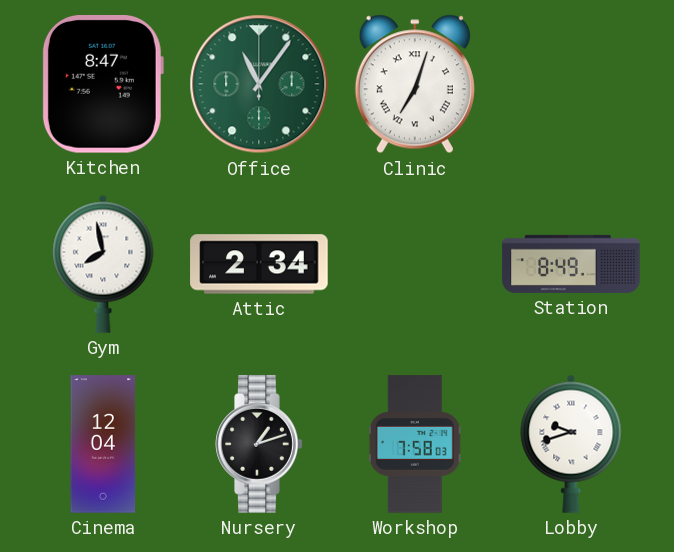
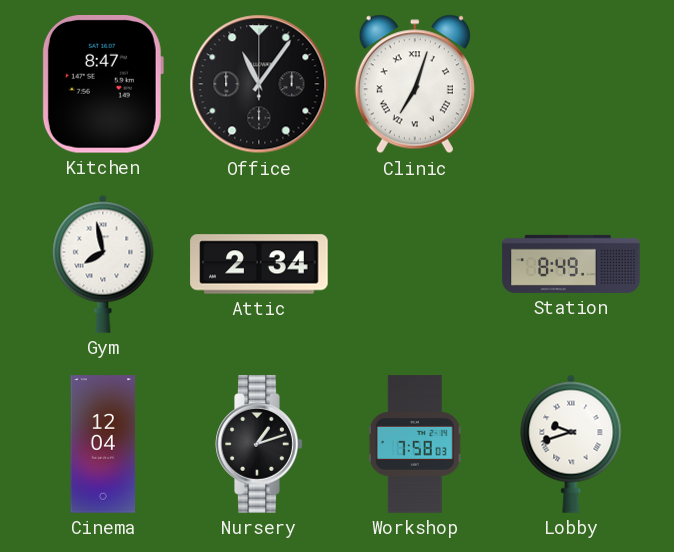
Office dial: green -> black (259, 84)
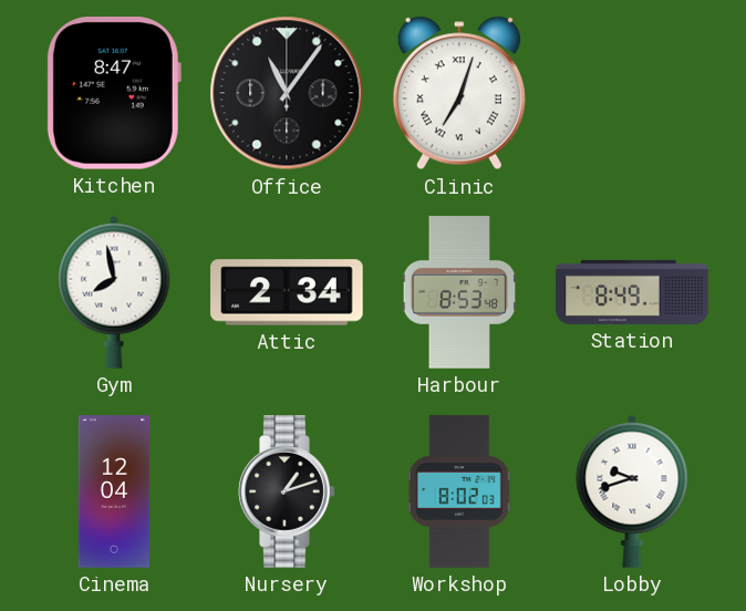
Harbour: none -> 8:53 (459, 292)
Workshop: 7:58 -> 8:02 (459, 491)
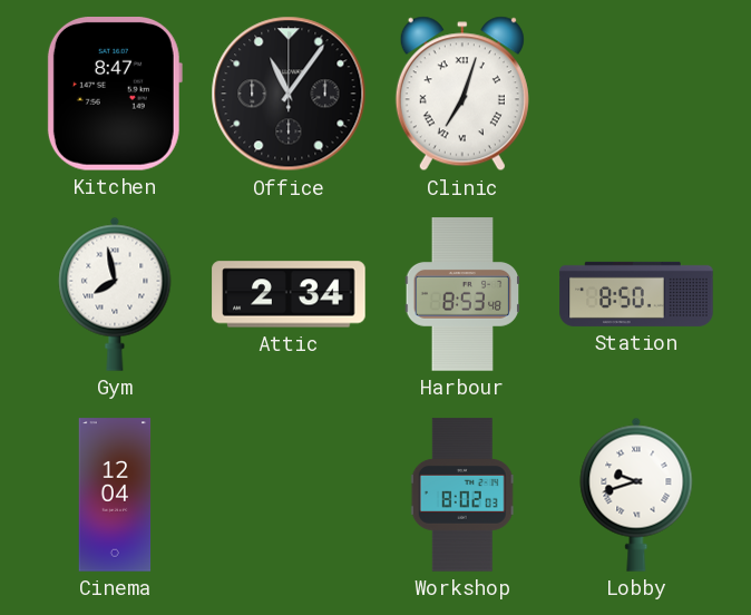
Station: 8:49 -> 8:50 (636, 294)
Nursery: 1:12 -> none (287, 491)
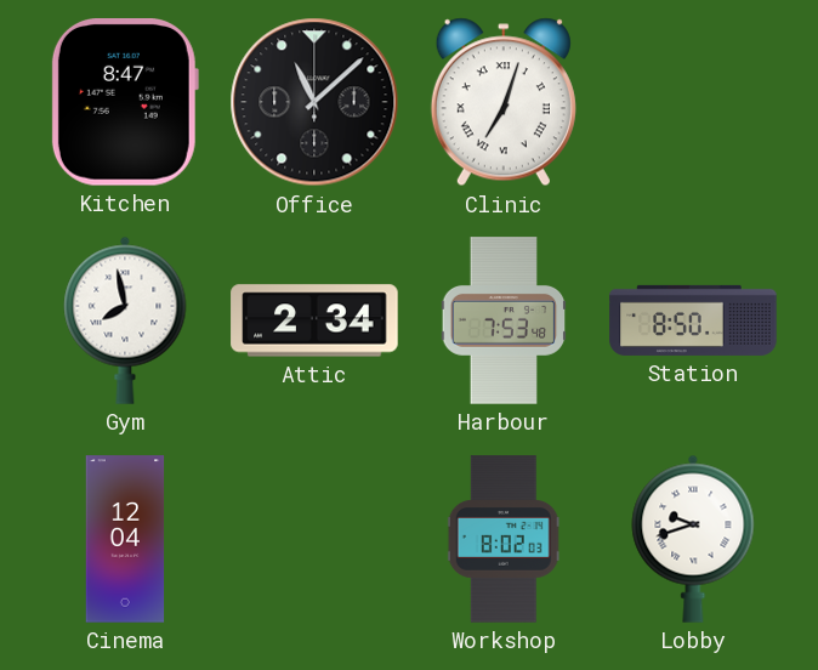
Office: 11:06 -> 11:08 (314, 102)
Harbour: 8:53 -> 7:53 (504, 320)
